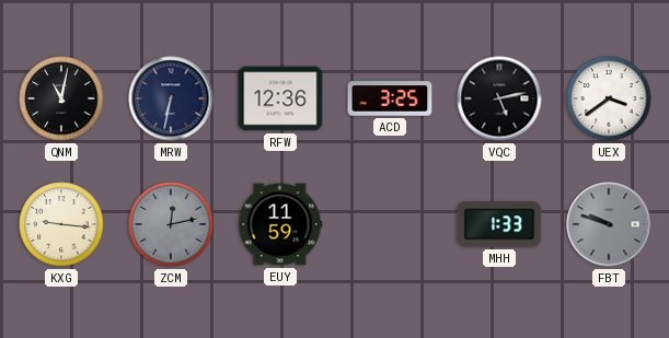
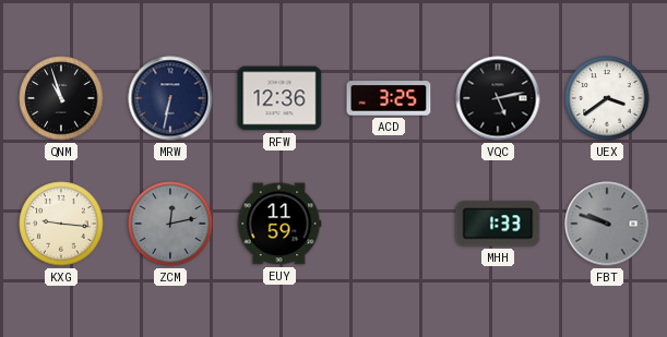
QNM: 11:02 -> 10:57 (61, 98)
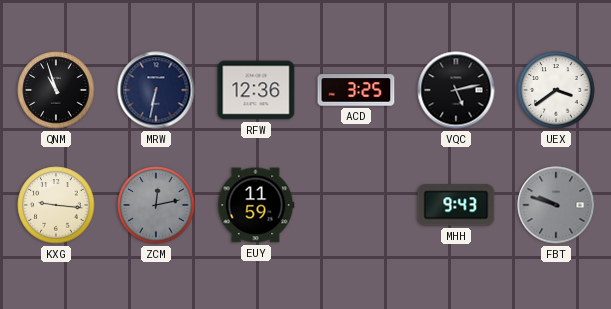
MHH: 1:33 -> 9:43 (456, 205)
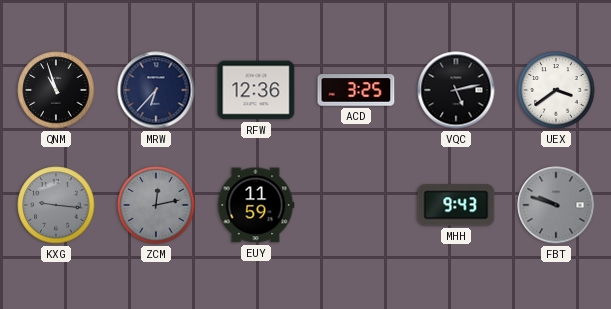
MRW: 6:32 -> 6:37 (156, 90)
KXG dial: cream -> grey (56, 205)
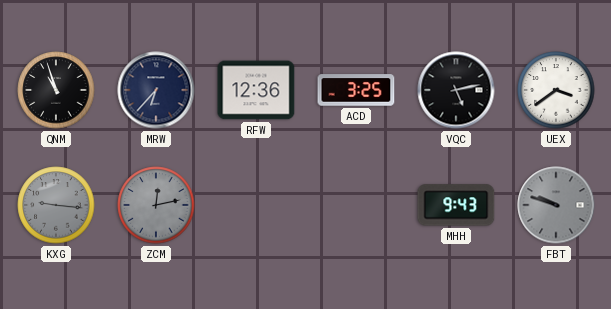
EUY: 11:59 -> none (256, 205)
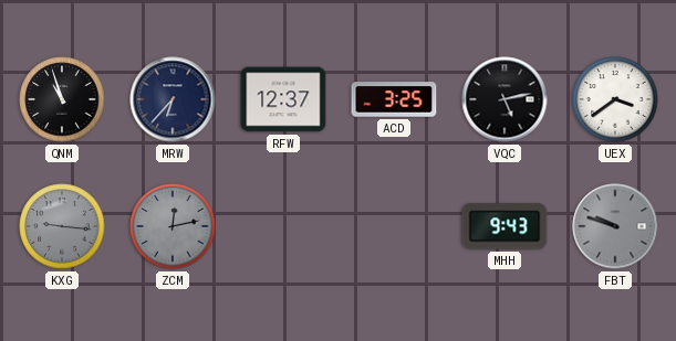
RFW: 12:36 -> 12:37 (283, 99)
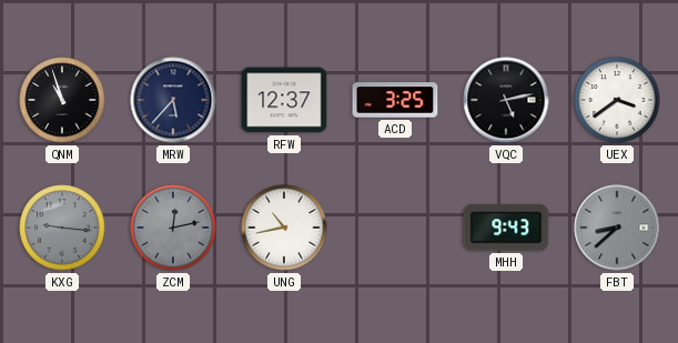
MRW: 6:37 -> 5:37 (173, 100)
UNG: none -> 10:43 (284, 228)
FBT: 9:48 -> 8:38 (617, 228)
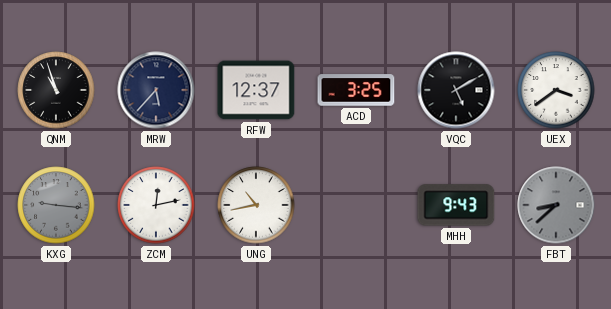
VQC: 5:13 -> 5:10 (456, 90)
ZCM dial: grey -> white (156, 205)
